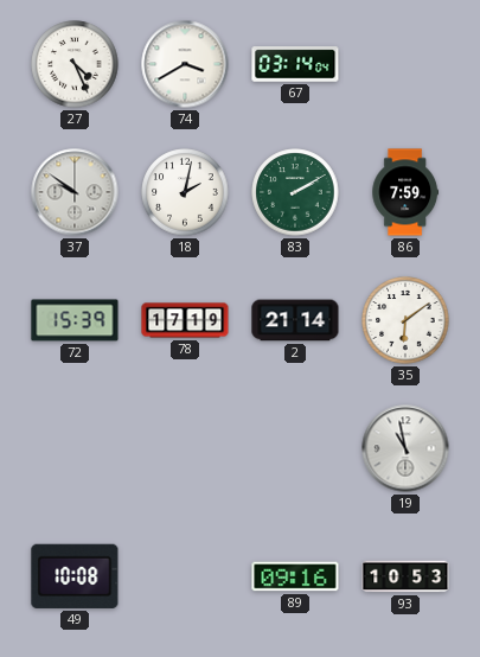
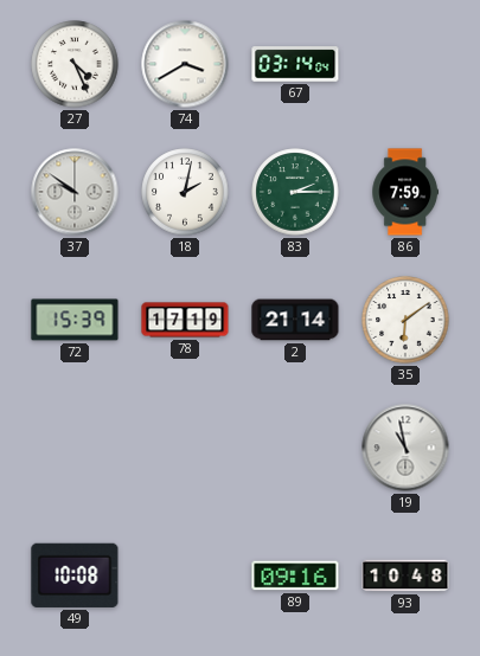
83: 2:10 -> 2:15 (295, 192)
93: 10:53 -> 10:48 (405, 575)
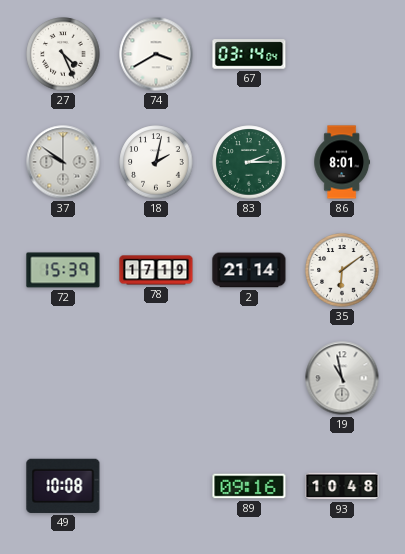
86: 7:59 -> 8:01 (341, 162)
